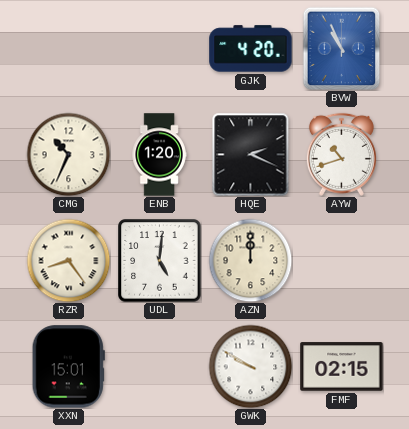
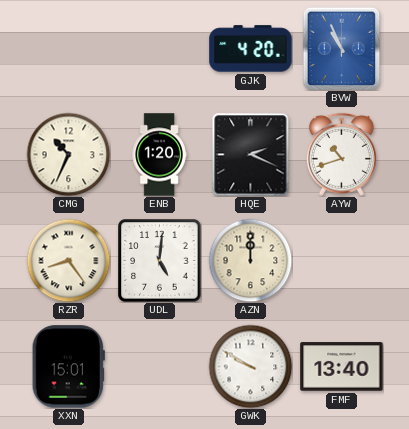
FMF: 02:15 -> 13:40 (342, 367)
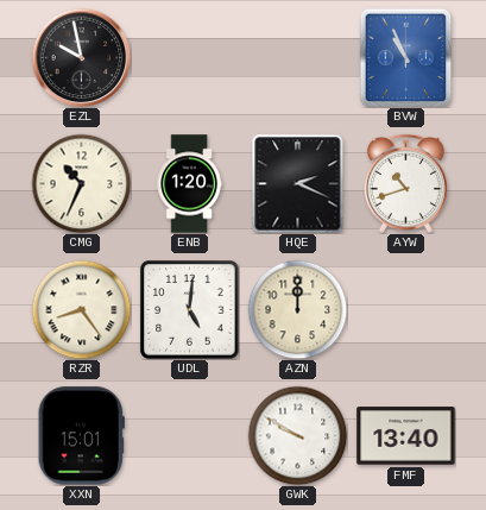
EZL: none -> 9:58 (81, 57)
GJK: 4:20 -> none (251, 49)
